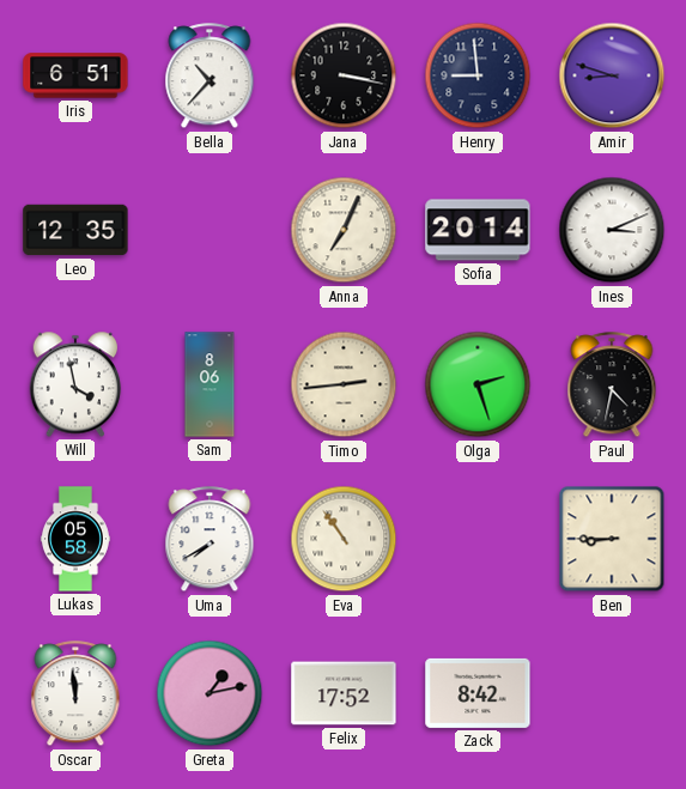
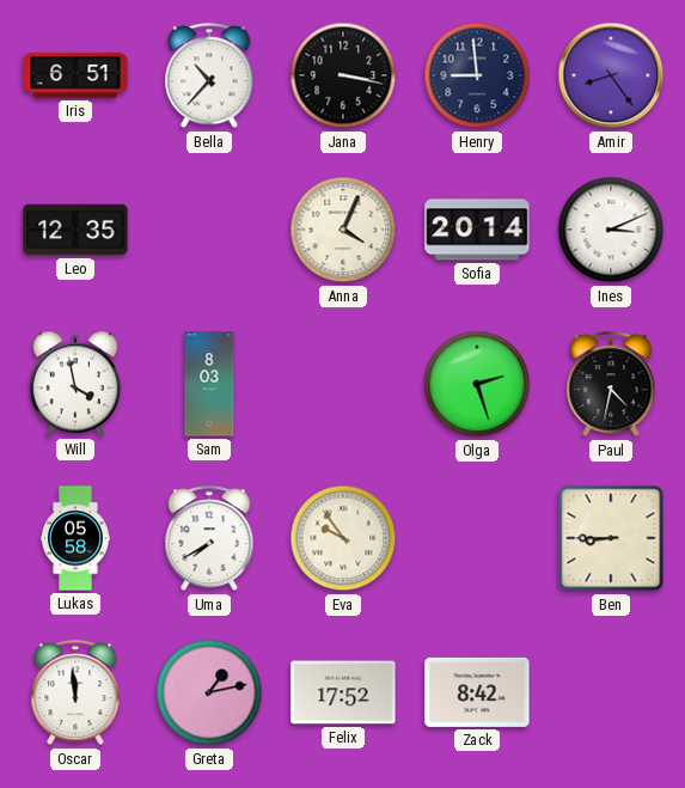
Amir: 8:48 -> 8:24 (611, 75)
Anna: 7:04 -> 4:04 (343, 230)
Sam: 8:06 -> 8:03 (209, 384)
Timo: 2:44 -> none (344, 384)
Eva: 10:54 -> 9:54 (343, 538)
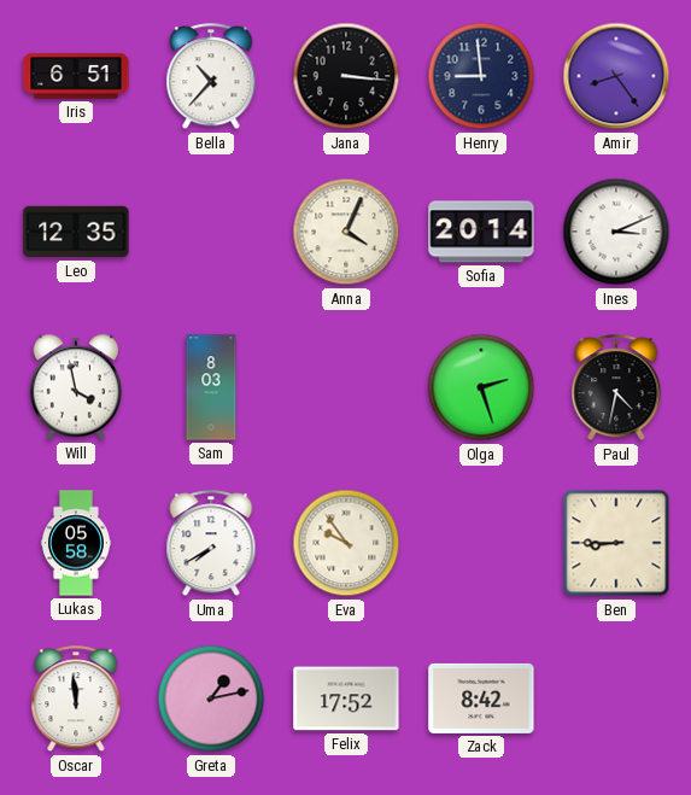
Jana: 3:17 -> 3:16 (346, 76)
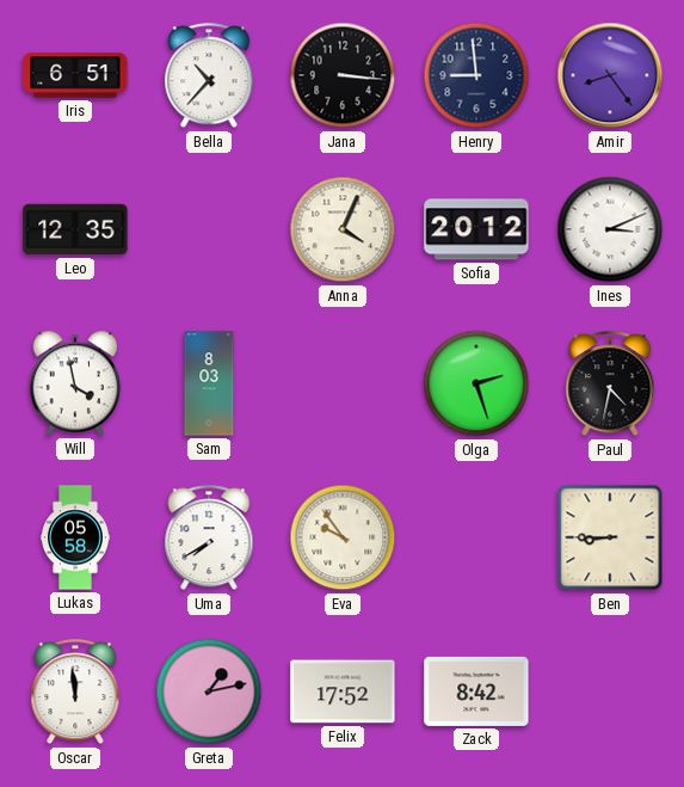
Sofia: 20:14 -> 20:12 (476, 229)
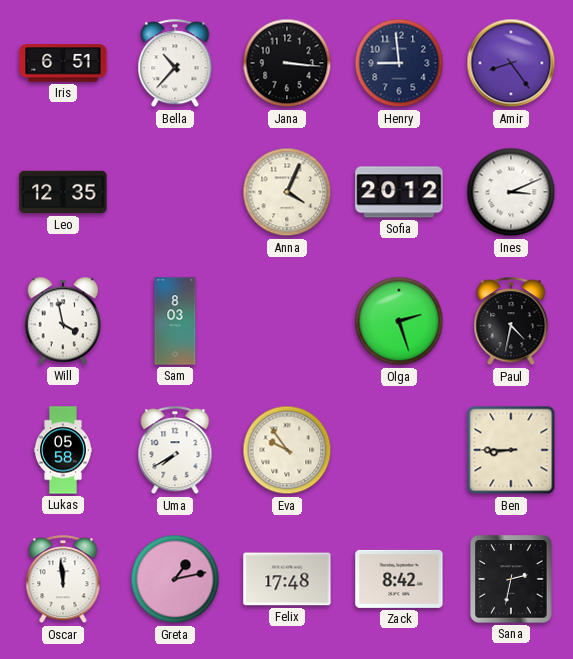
Felix: 17:52 -> 17:48 (287, 579)
Sana: none -> 2:32 (511, 579)
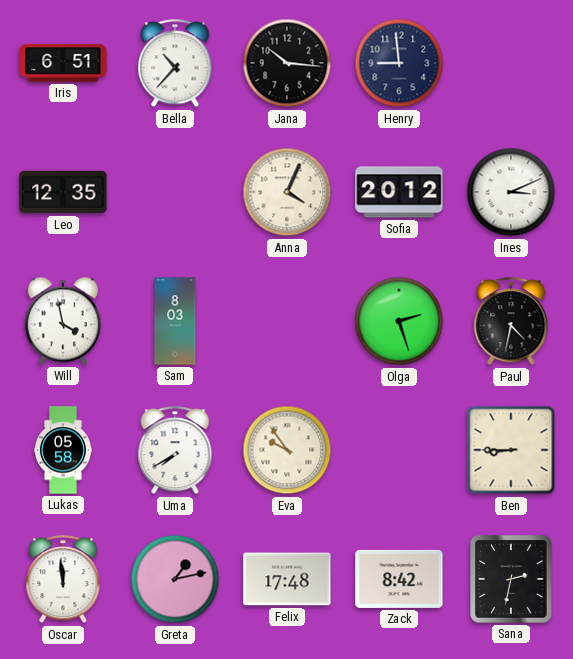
Jana: 3:16 -> 10:16 (287, 63)
Amir: 8:24 -> none (511, 63)
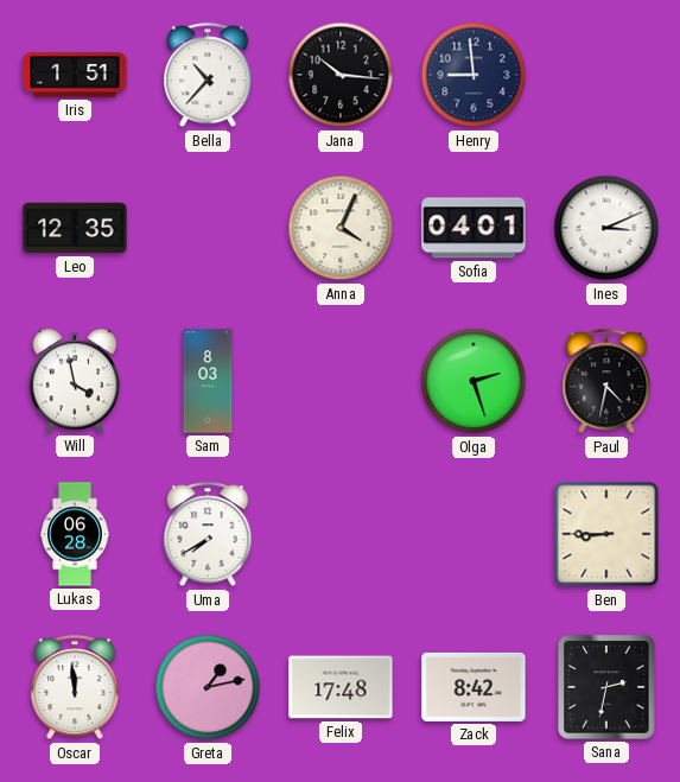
Iris: 6:51 -> 1:51 (75, 75)
Sofia: 20:12 -> 04:01 (474, 228)
Lukas: 05:58 -> 06:28 (75, 534)
Eva: 9:54 -> none (287, 450)
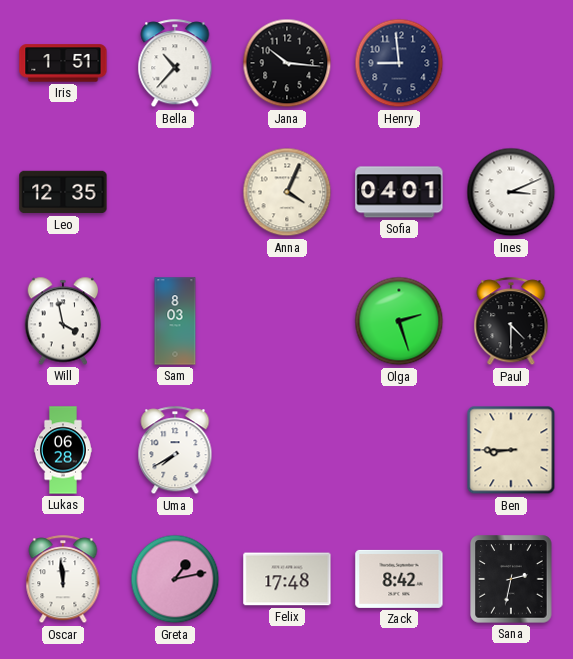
Paul: 4:32 -> 4:30 (511, 322)
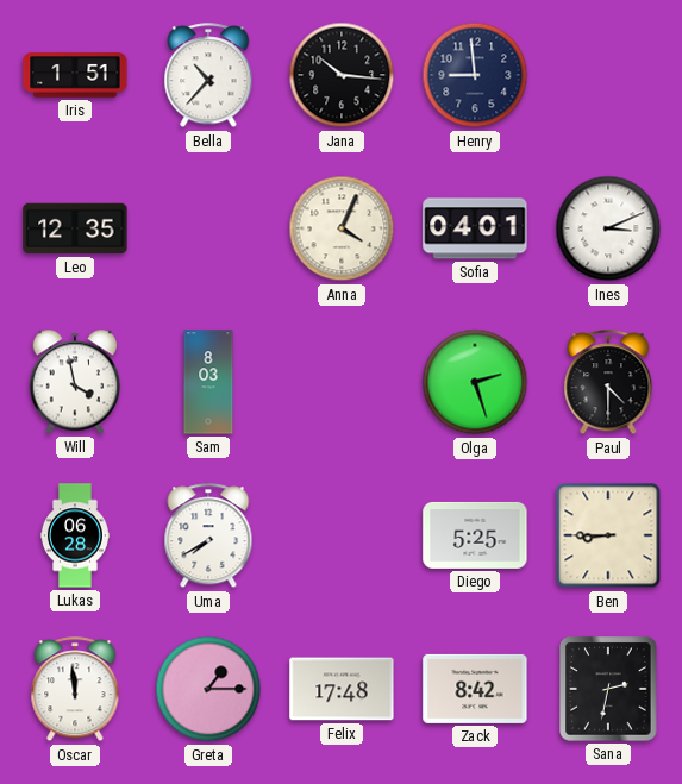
Diego: none -> 5:25 (475, 535)
Greta: 1:13 -> 1:15 (208, 689)
